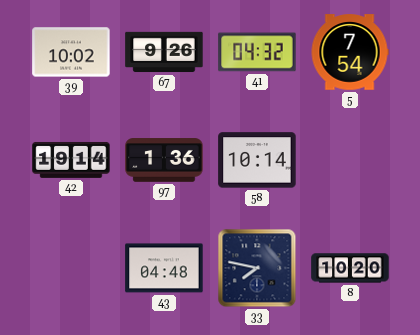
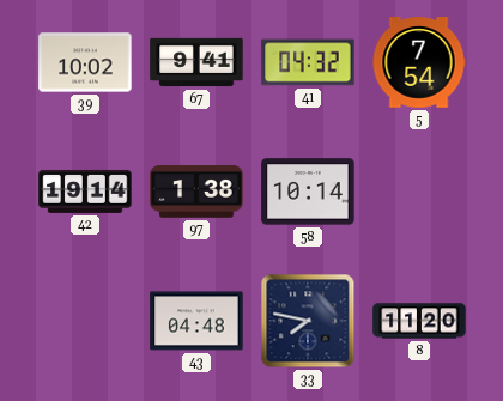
67: 9:26 -> 9:41 (196, 62)
97: 1:36 -> 1:38 (196, 192)
8: 10:20 -> 11:20 (419, 321)
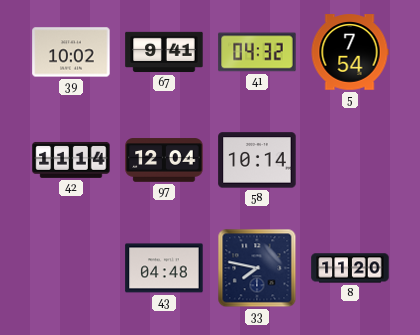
42: 19:14 -> 11:14 (71, 160)
97: 1:38 -> 12:04 (164, 160)
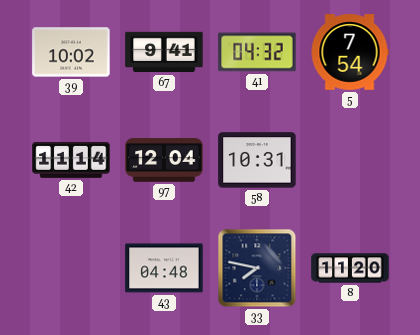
58: 10:14 -> 10:31 (257, 160)
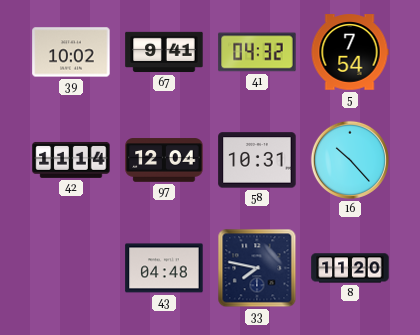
16: none -> 10:23 (350, 160)
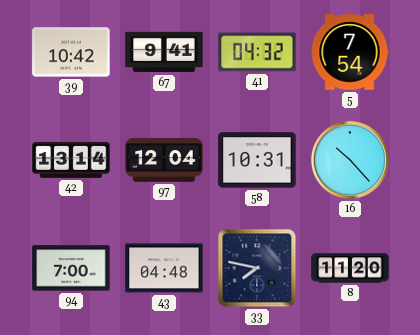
39: 10:02 -> 10:42 (71, 52)
42: 11:14 -> 13:14 (71, 160)
94: none -> 7:00 (71, 268)
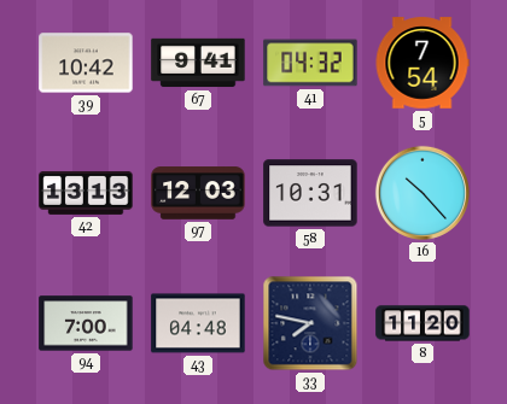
42: 13:14 -> 13:13 (86, 193)
97: 12:04 -> 12:03 (198, 193)
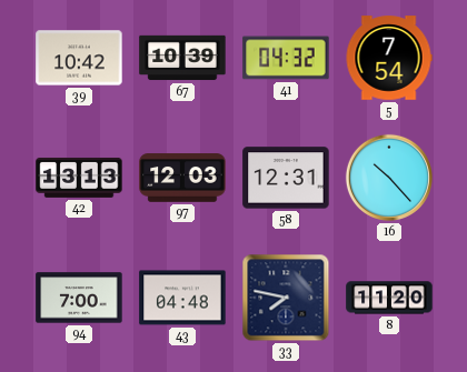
67: 9:41 -> 10:39 (182, 58)
58: 10:31 -> 12:31 (286, 178)
